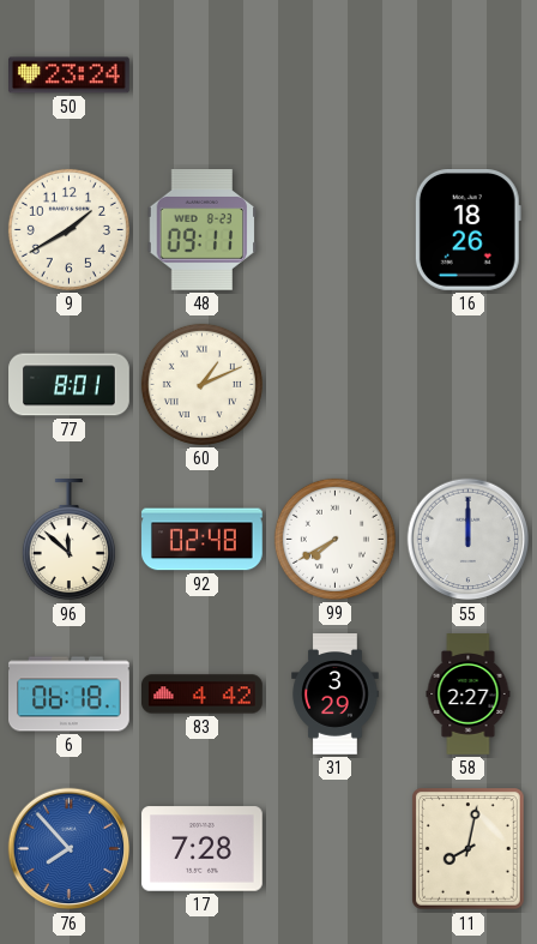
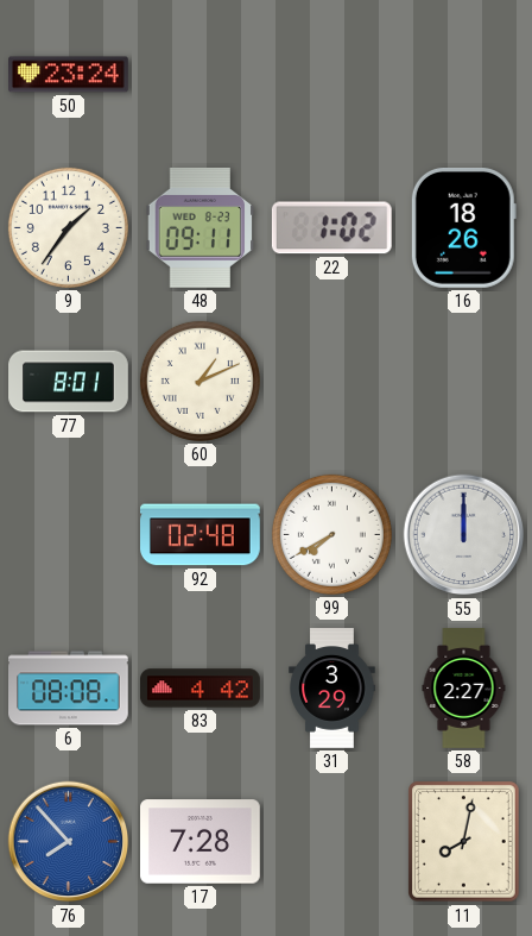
9: 1:40 -> 1:36 (68, 227)
22: none -> 1:02 (331, 228)
96: 11:52 -> none (68, 541)
6: 06:18 -> 08:08 (69, 689)
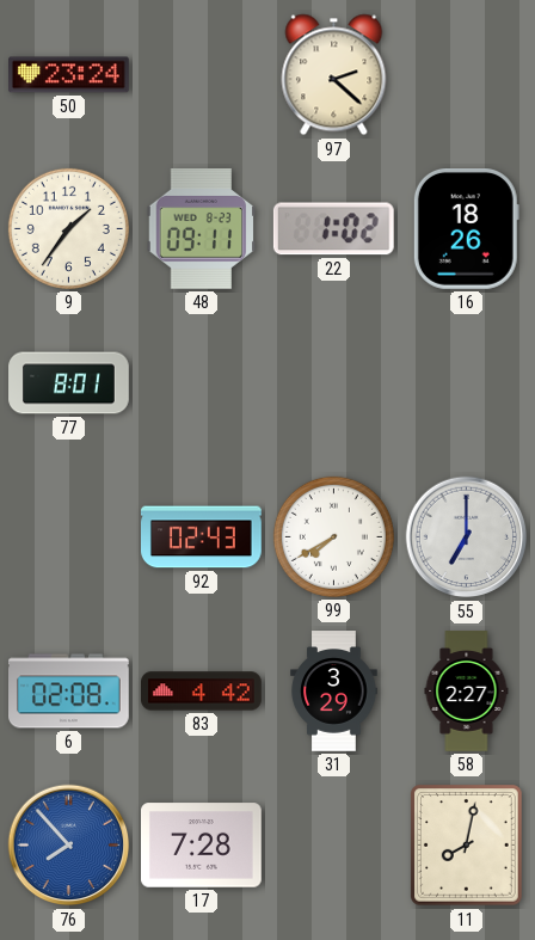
97: none -> 2:22 (334, 75)
60: 1:11 -> none (199, 381)
92: 02:48 -> 02:43 (202, 537)
55: 12:00 -> 7:00 (467, 537)
6: 08:08 -> 02:08 (69, 692)
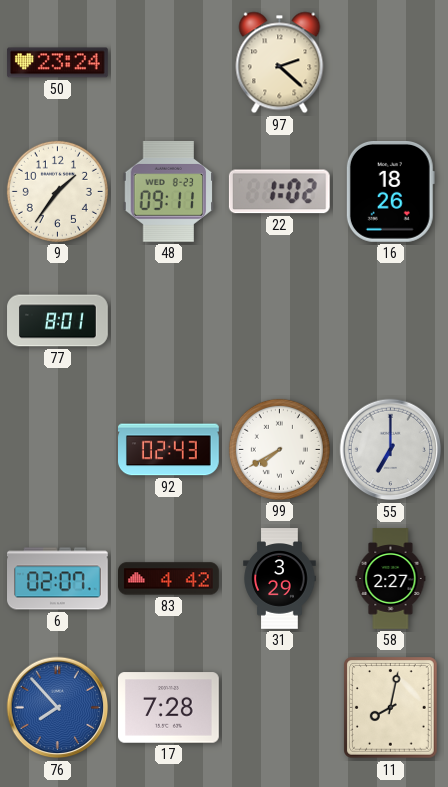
6: 02:08 -> 02:07 (58, 579)
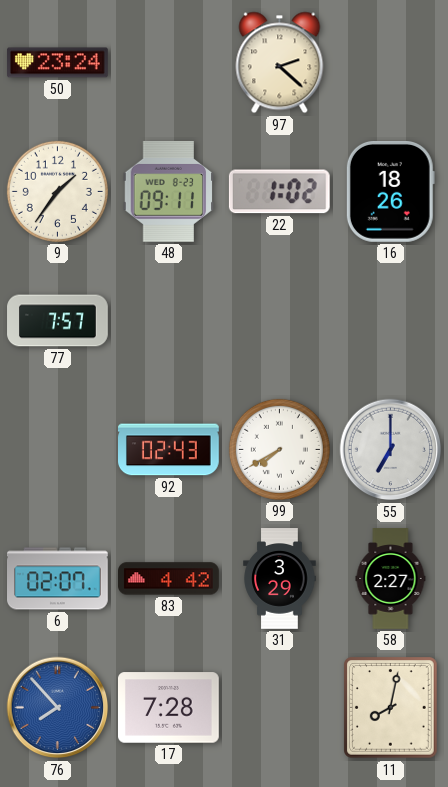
77: 8:01 -> 7:57 (58, 321)
